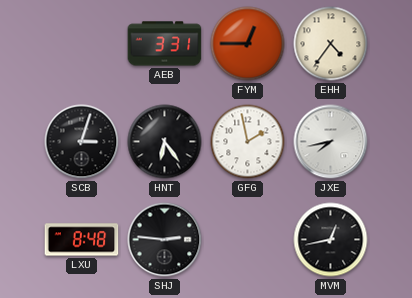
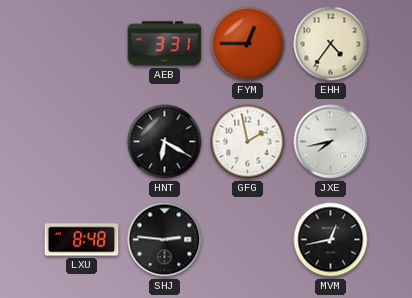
SCB: 3:03 -> none (82, 142)
HNT: 6:24 -> 6:20 (165, 142)
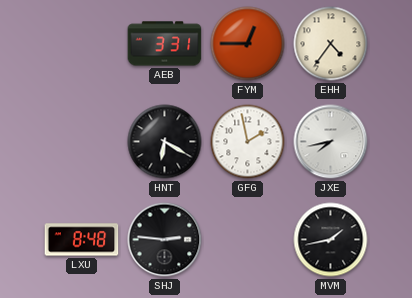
MVM: 12:43 -> 1:43 (331, 240)
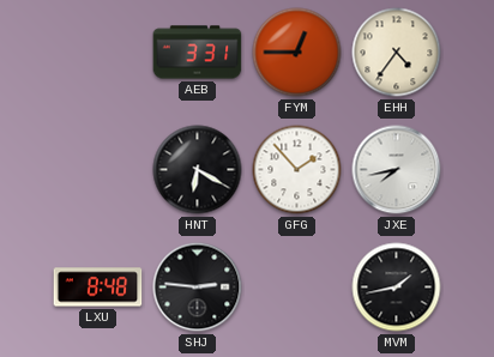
GFG: 1:58 -> 1:53 (297, 170)
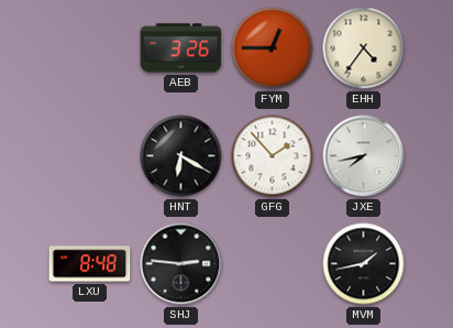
AEB: 3:31 -> 3:26 (181, 48)
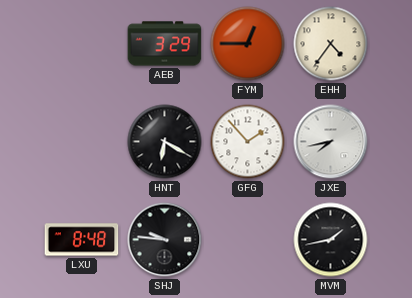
AEB: 3:26 -> 3:29 (165, 44)
SHJ: 2:46 -> 9:46 (165, 240)
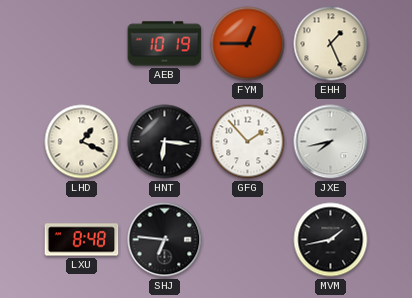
AEB: 3:29 -> 10:19 (165, 44)
EHH: 4:36 -> 1:26 (331, 44)
LHD: none -> 1:19 (82, 142)
HNT: 6:20 -> 6:16 (165, 142)
SHJ: 9:46 -> 6:46 (165, 240)
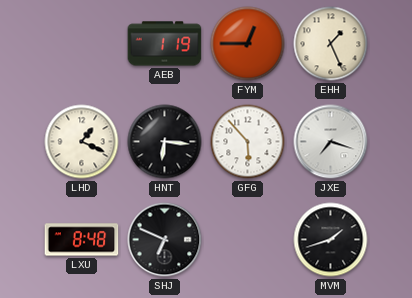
AEB: 10:19 -> 1:19 (165, 44)
GFG: 1:53 -> 5:53 (248, 142)
JXE: 7:43 -> 7:18 (331, 142)
SHJ: 6:46 -> 6:49 (165, 240)
MVM: 1:43 -> 1:42 (331, 240)
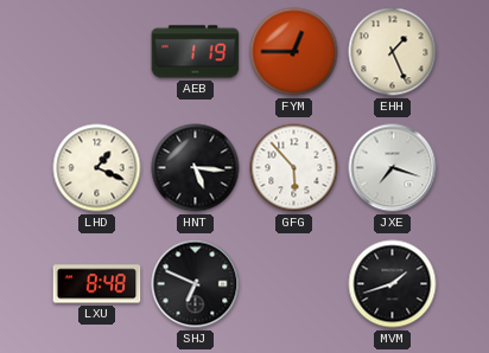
HNT: 6:16 -> 5:16 (196, 168)
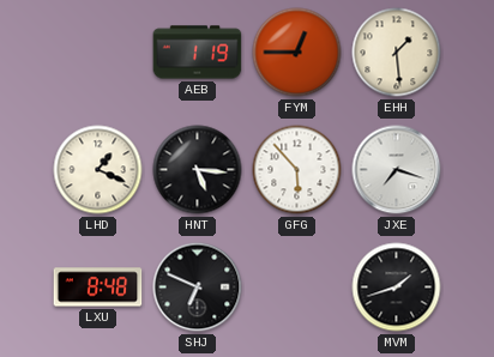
EHH: 1:26 -> 1:29 (397, 53)
